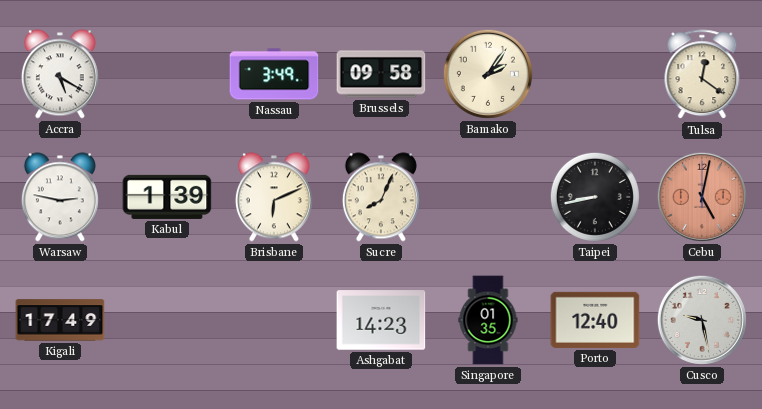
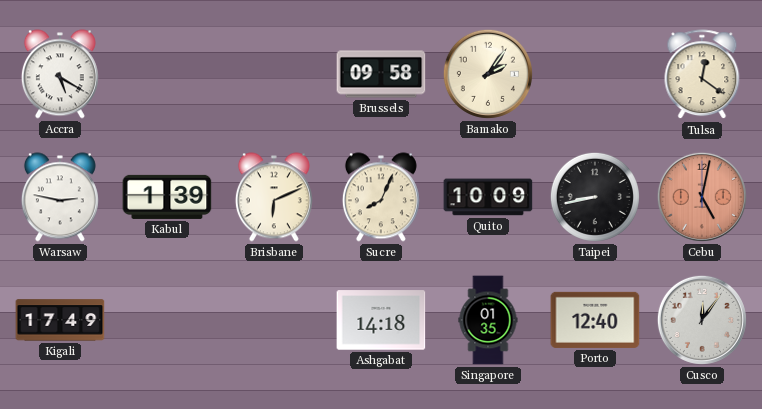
Nassau: 3:49 -> none (274, 74)
Quito: none -> 10:09 (488, 197)
Ashgabat: 14:23 -> 14:18 (381, 320)
Cusco: 9:28 -> 12:06 (702, 320)
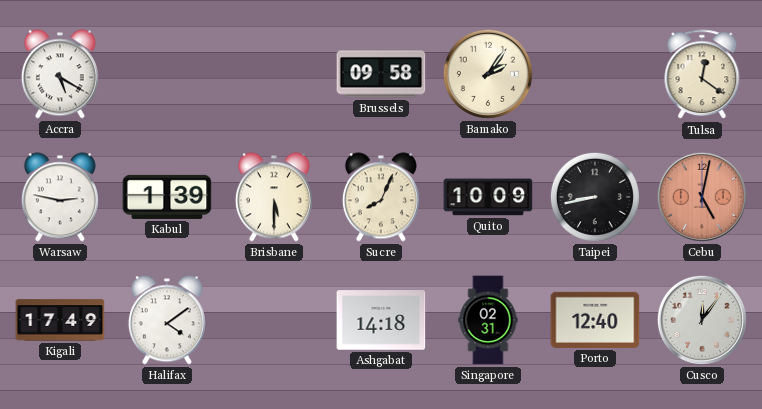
Brisbane: 6:11 -> 5:30 (274, 197)
Halifax: none -> 4:09 (167, 320)
Singapore: 01:35 -> 02:31 (488, 320)
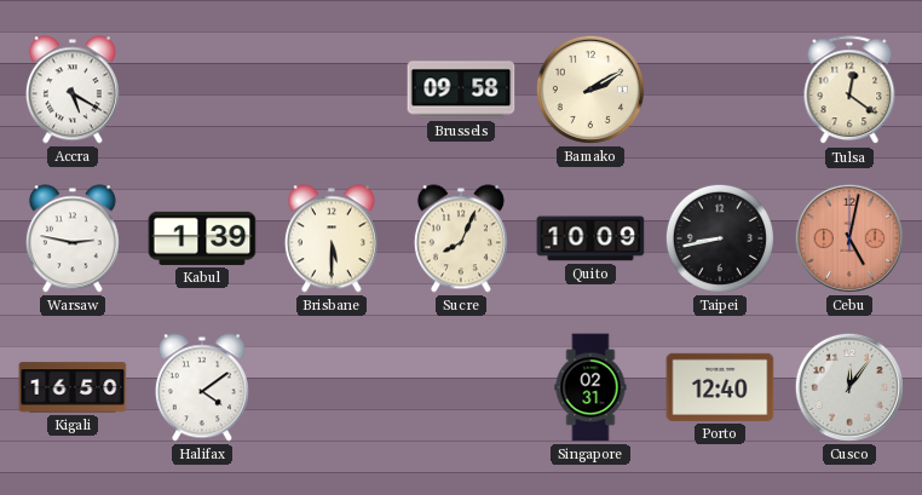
Bamako: 2:06 -> 2:10 (590, 90)
Kigali: 17:49 -> 16:50 (73, 387)
Ashgabat: 14:18 -> none (381, 320)
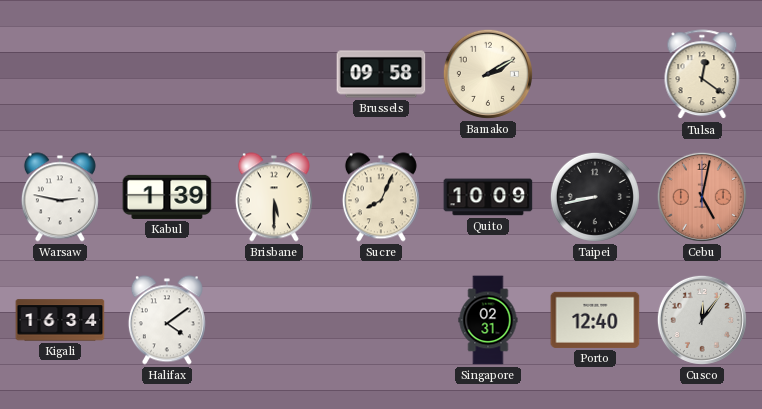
Accra: 5:20 -> none (73, 90)
Kigali: 16:50 -> 16:34 (60, 320)
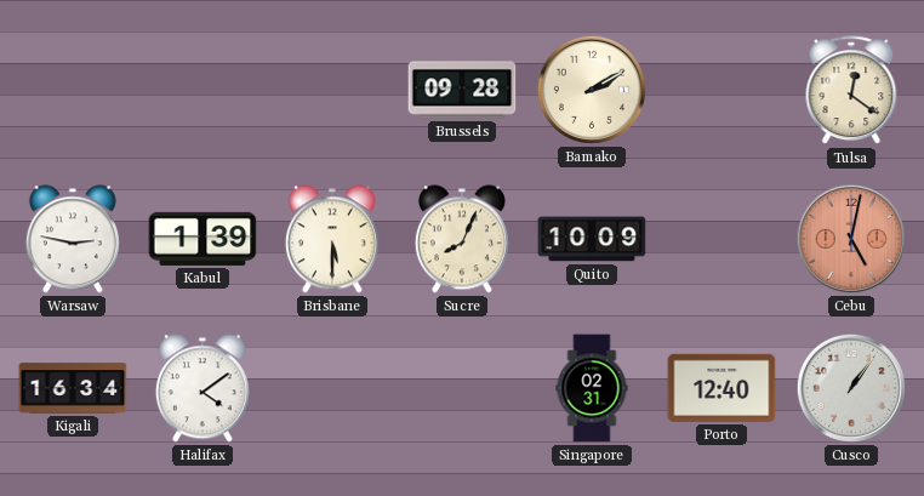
Brussels: 09:58 -> 09:28 (462, 90)
Taipei: 8:43 -> none (595, 197)
Cusco: 12:06 -> 1:06 (851, 388)
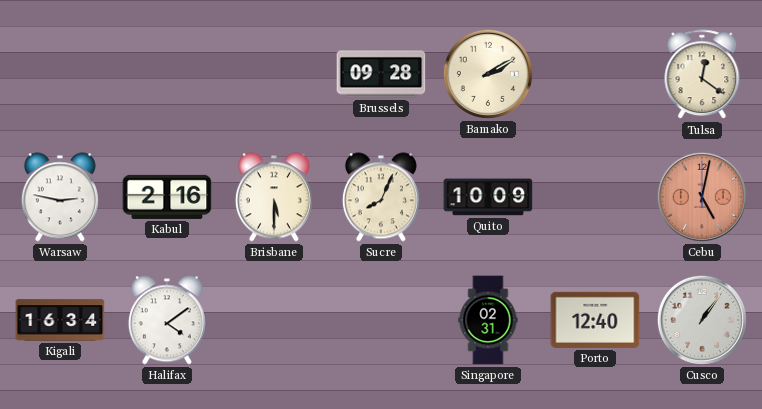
Kabul: 1:39 -> 2:16 (167, 197)
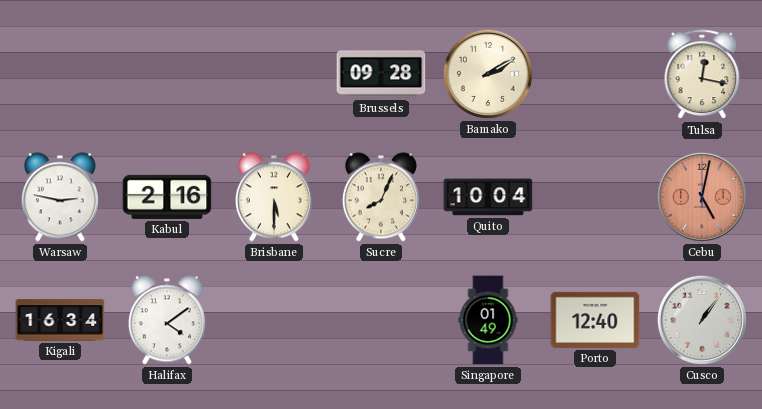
Tulsa: 12:21 -> 12:17 (702, 75)
Quito: 10:09 -> 10:04 (488, 197)
Singapore: 02:31 -> 01:49 (488, 320)
